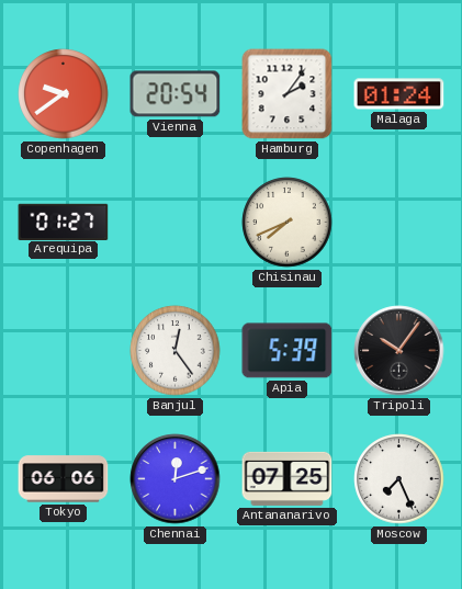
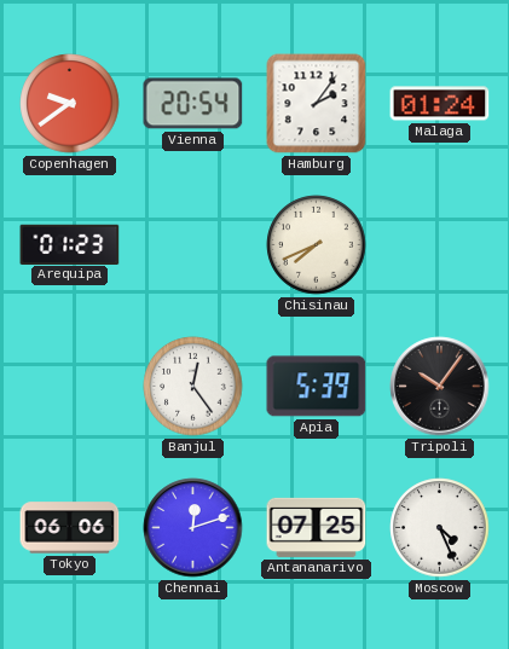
Arequipa: 01:27 -> 01:23 (70, 244)
Moscow: 7:26 -> 4:26 (440, 528)
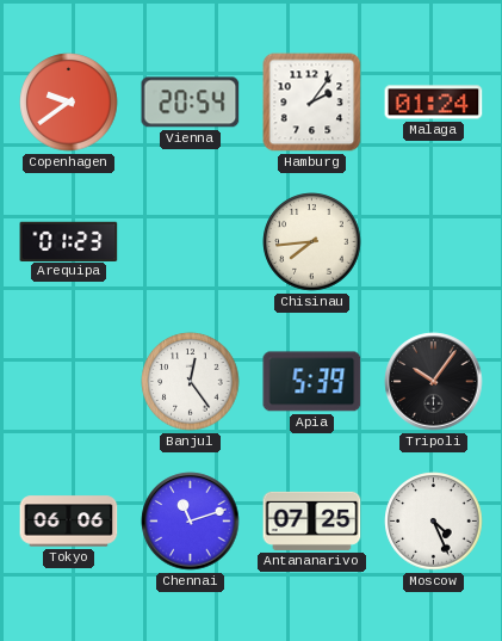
Chisinau: 7:41 -> 7:44 (312, 242)
Chennai: 12:12 -> 11:12 (191, 522)
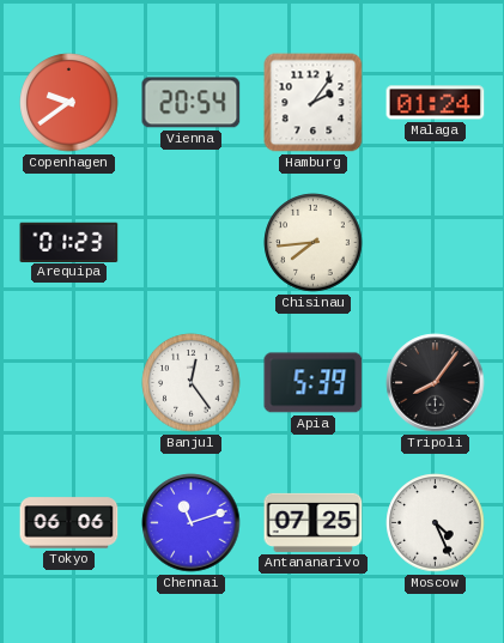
Tripoli: 10:06 -> 8:06 (436, 383)
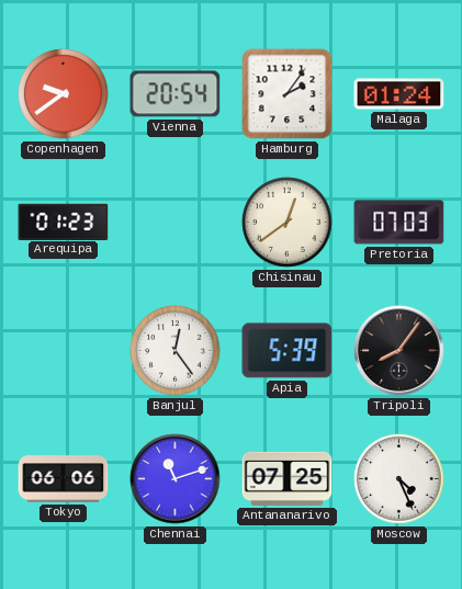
Chisinau: 7:44 -> 12:39 (288, 223)
Pretoria: none -> 07:03 (399, 223)
